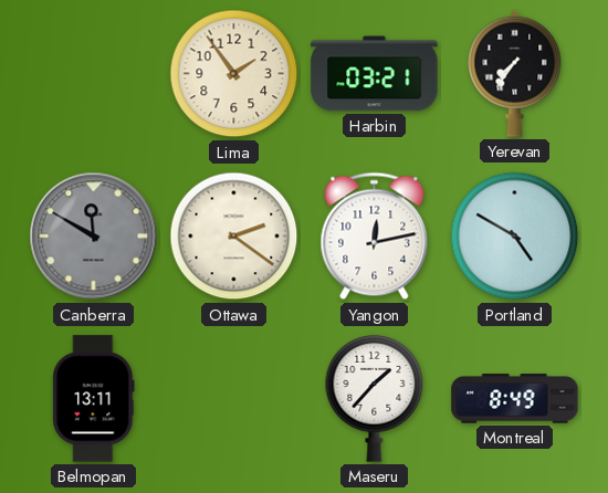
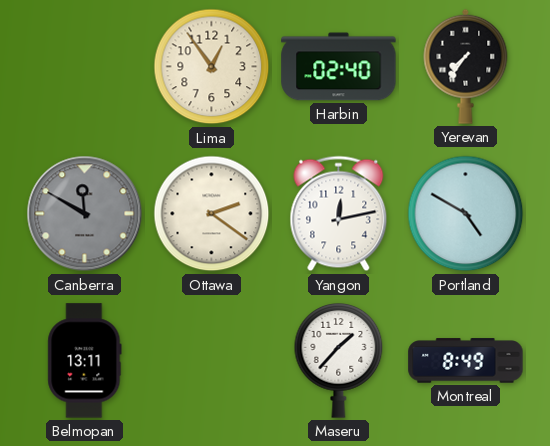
Lima: 1:54 -> 12:54 (212, 67)
Harbin: 03:21 -> 02:40 (339, 67)
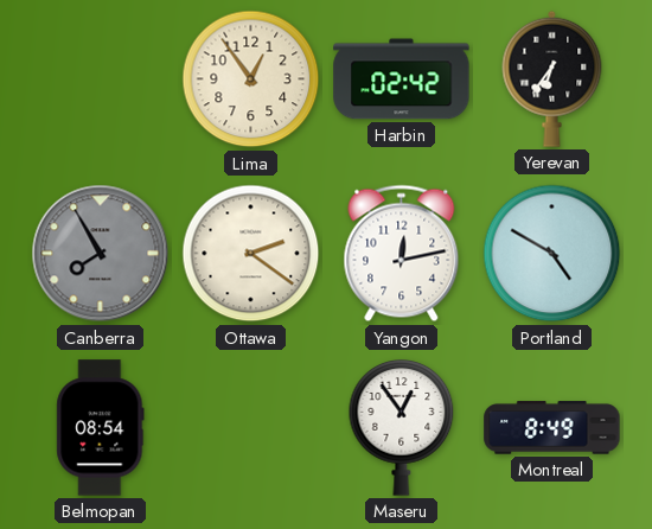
Harbin: 02:40 -> 02:42 (402, 79)
Yerevan: 7:36 -> 6:36 (552, 78)
Canberra: 11:50 -> 7:55 (101, 254)
Belmopan: 13:11 -> 08:54 (101, 428)
Maseru: 1:37 -> 12:54 (402, 428)
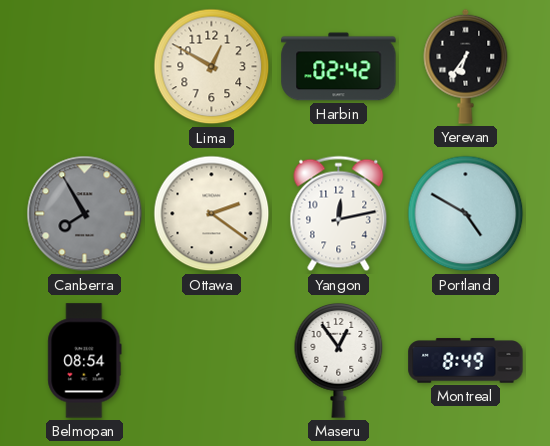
Lima: 12:54 -> 12:50 (212, 67)
